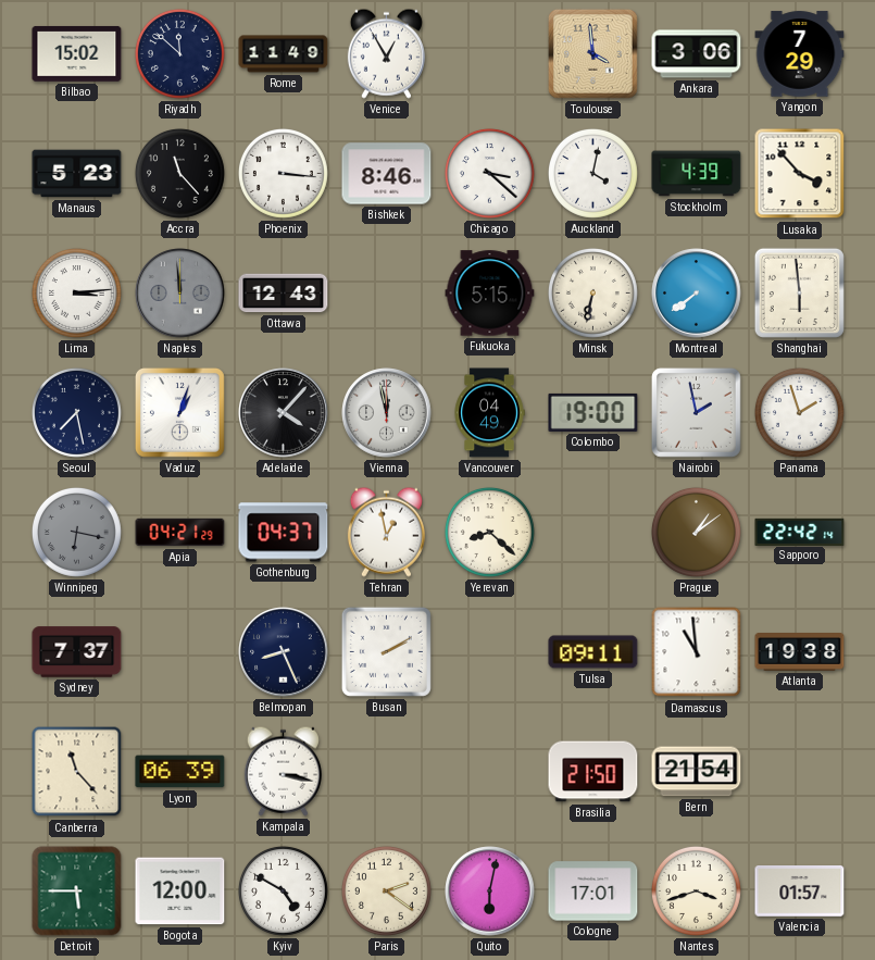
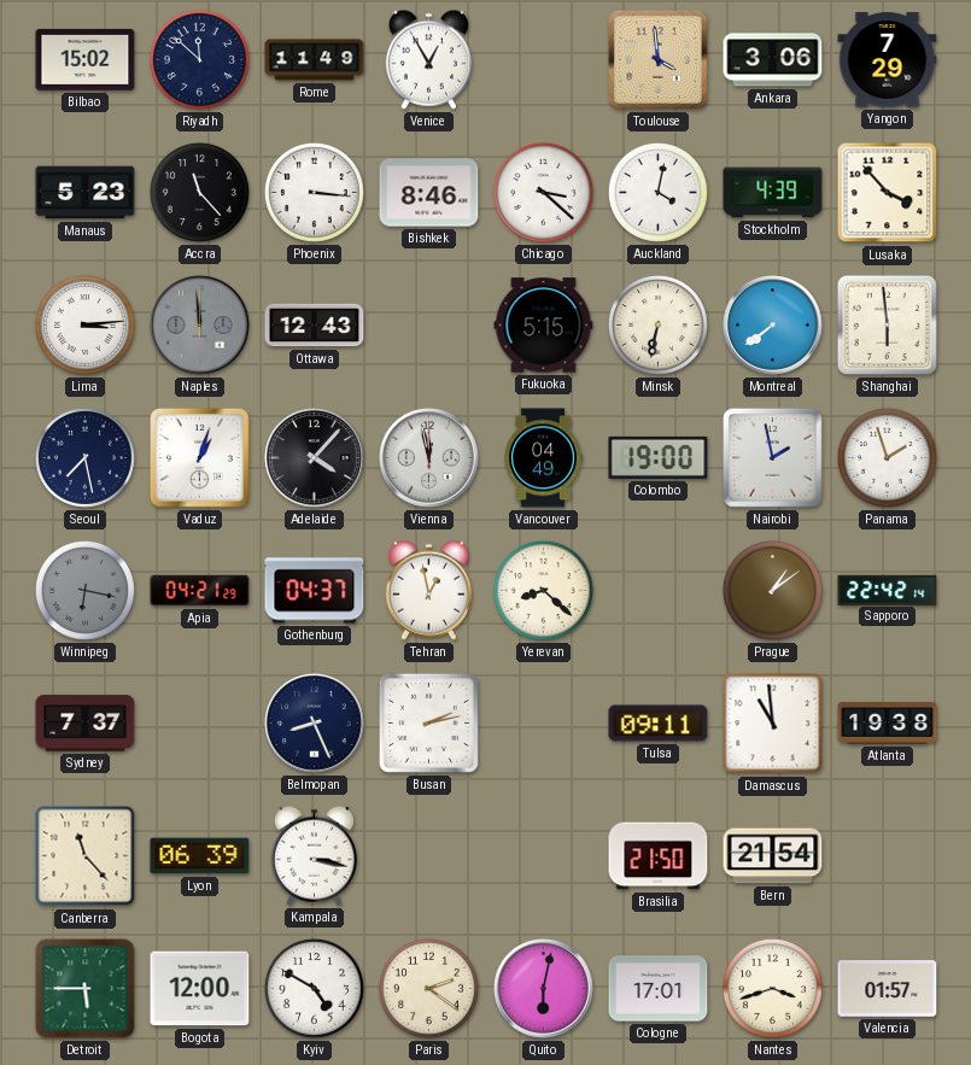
Busan: 2:10 -> 2:13 (428, 722)
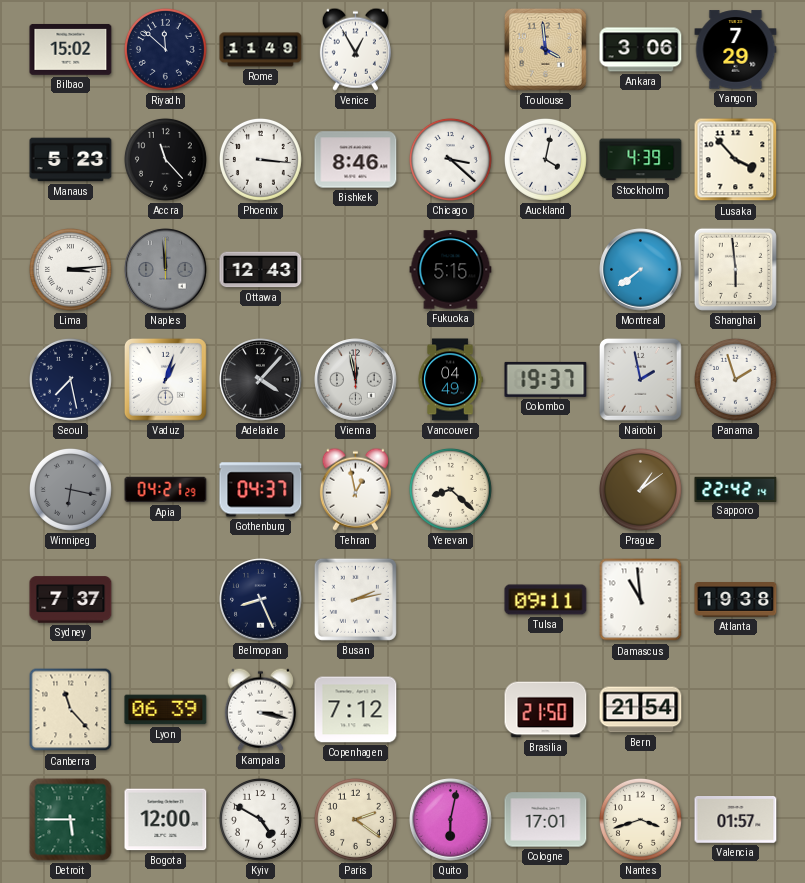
Minsk: 6:32 -> none (657, 324)
Colombo: 19:00 -> 19:37 (546, 379)
Copenhagen: none -> 7:12 (356, 710)
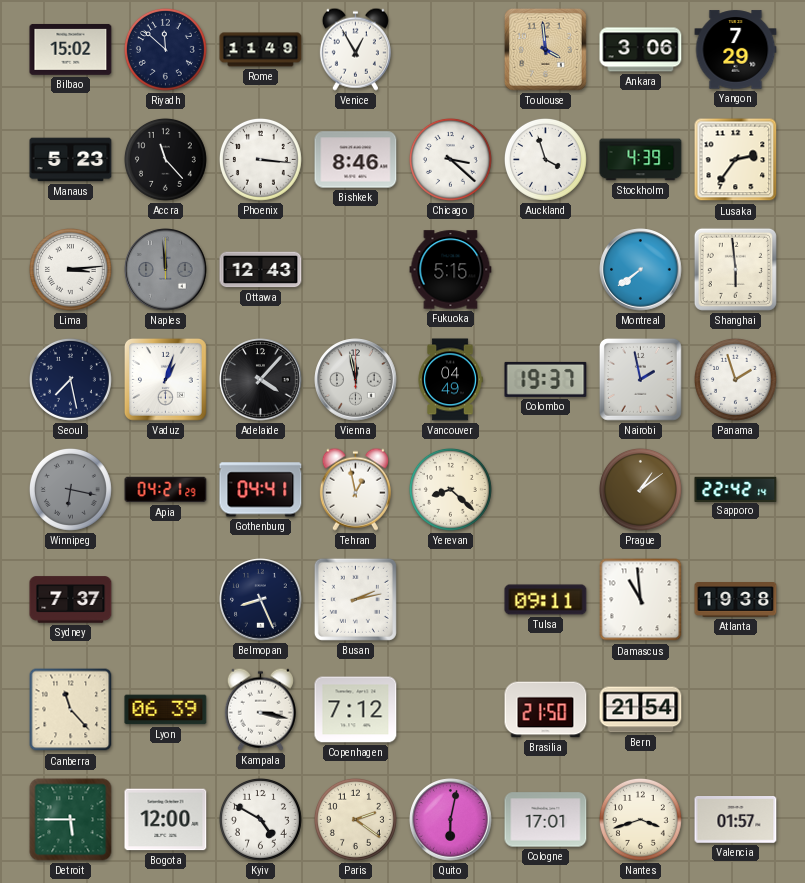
Auckland: 4:02 -> 3:57 (545, 159)
Lusaka: 3:53 -> 2:36 (736, 160)
Gothenburg: 04:37 -> 04:41 (261, 490)
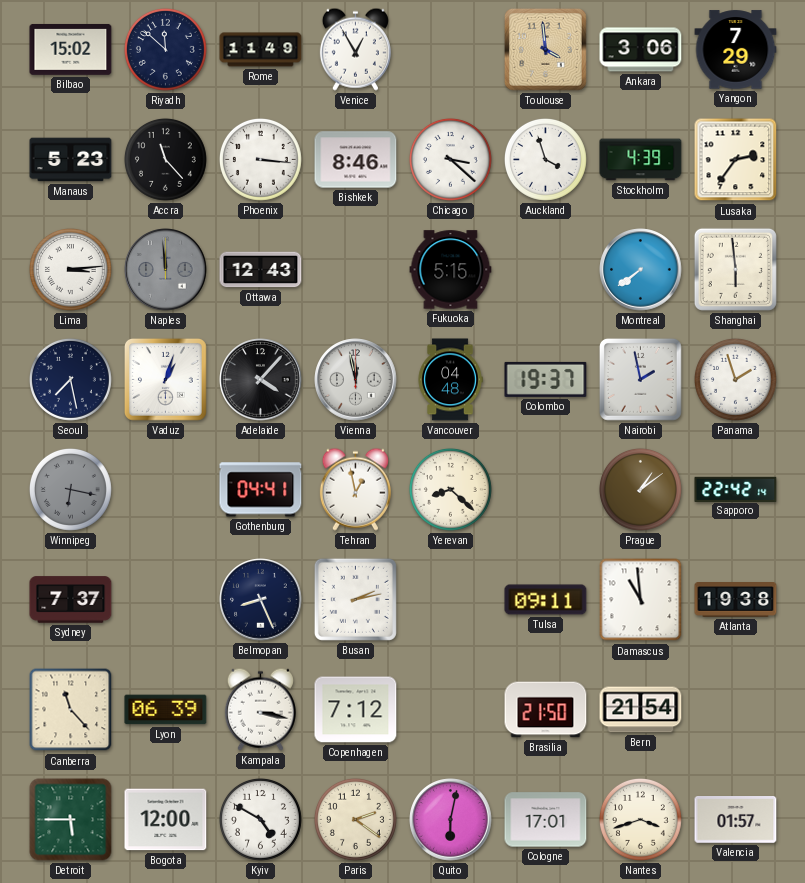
Vancouver: 04:49 -> 04:48 (450, 380)
Apia: 04:21 -> none (166, 490)
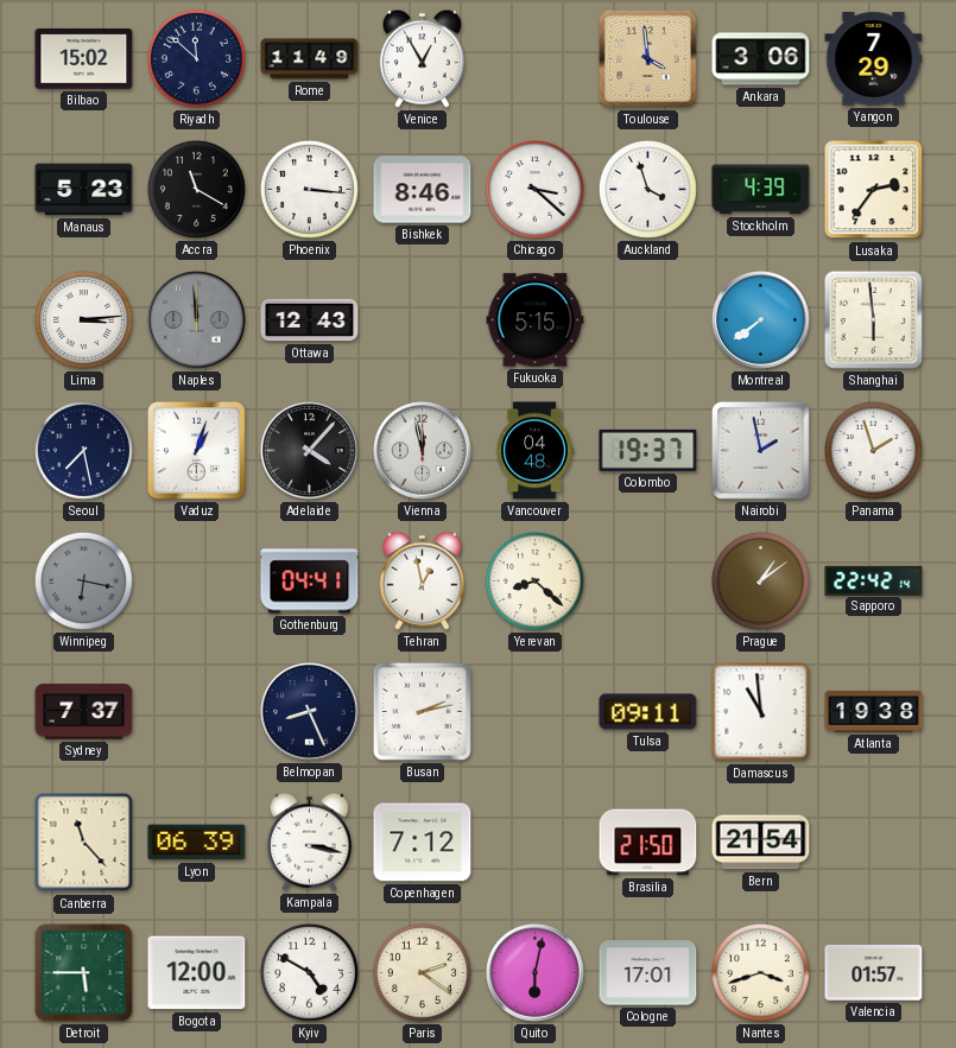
Accra: 11:23 -> 11:20 (196, 189)
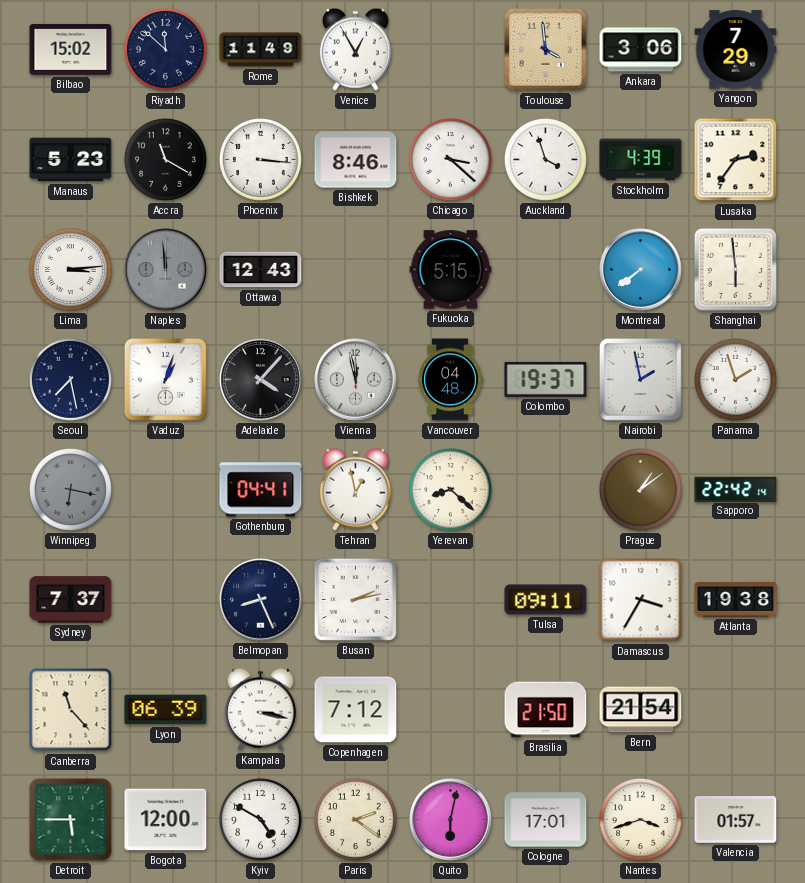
Damascus: 10:59 -> 3:35 (641, 600)
